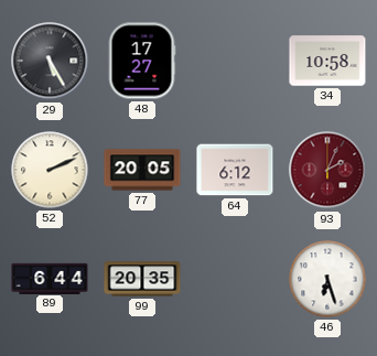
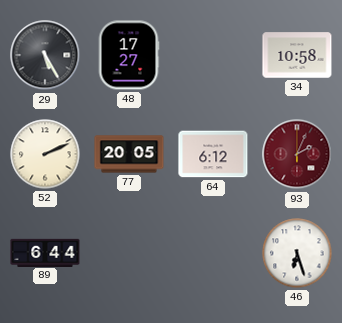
99: 20:35 -> none (142, 279)
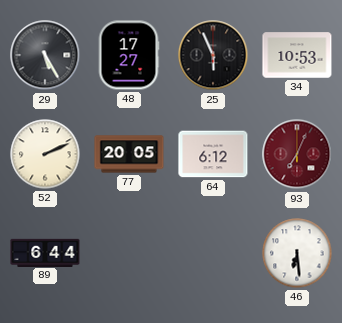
25: none -> 5:56 (213, 55)
34: 10:58 -> 10:53 (297, 55)
93: 2:04 -> 7:04 (297, 154)
46: 6:27 -> 6:29 (297, 253)
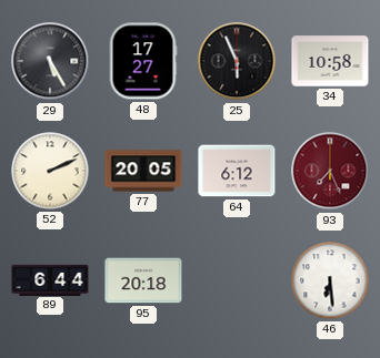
34: 10:53 -> 10:58 (330, 61)
93: 7:04 -> 7:26 (330, 171)
95: none -> 20:18 (143, 280)
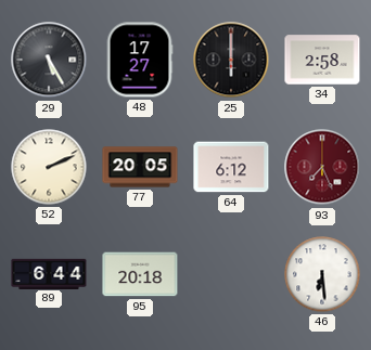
25: 5:56 -> 6:00 (231, 60)
34: 10:58 -> 2:58 (322, 60)
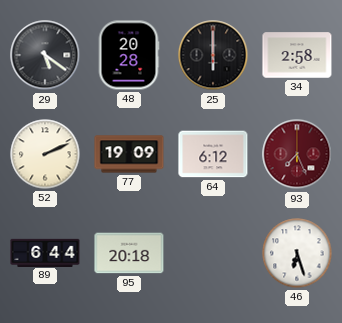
29: 5:25 -> 5:21 (45, 55)
48: 17:27 -> 20:28 (129, 55)
77: 20:05 -> 19:09 (129, 154)
46: 6:29 -> 6:27 (297, 253)
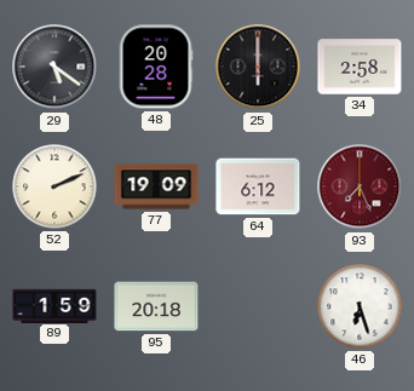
89: 6:44 -> 1:59 (54, 305)
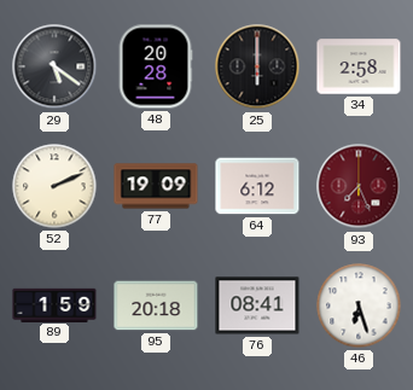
76: none -> 08:41 (257, 305)
